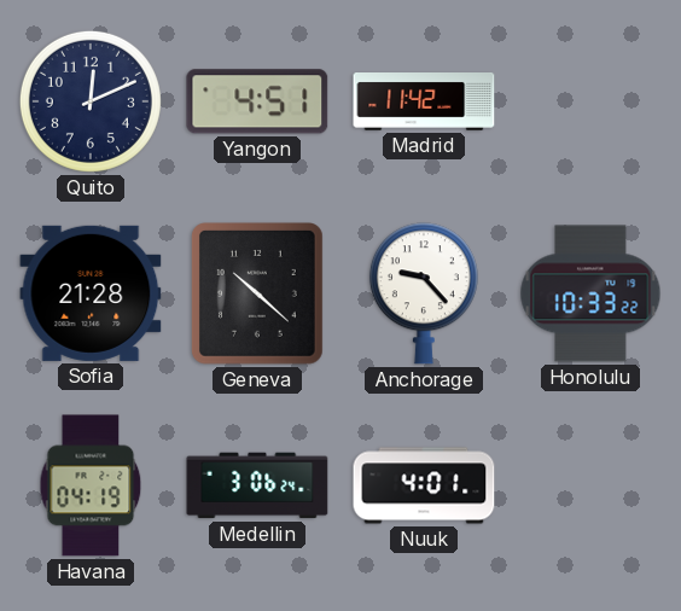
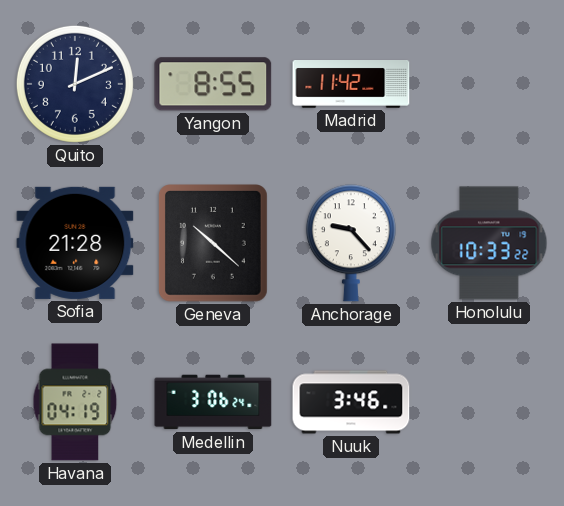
Yangon: 4:51 -> 8:55 (213, 84)
Nuuk: 4:01 -> 3:46 (351, 402)
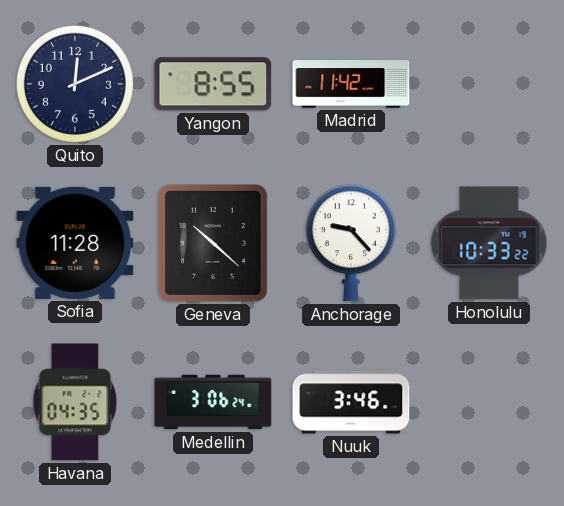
Sofia: 21:28 -> 11:28 (75, 243)
Havana: 04:19 -> 04:35 (75, 402)
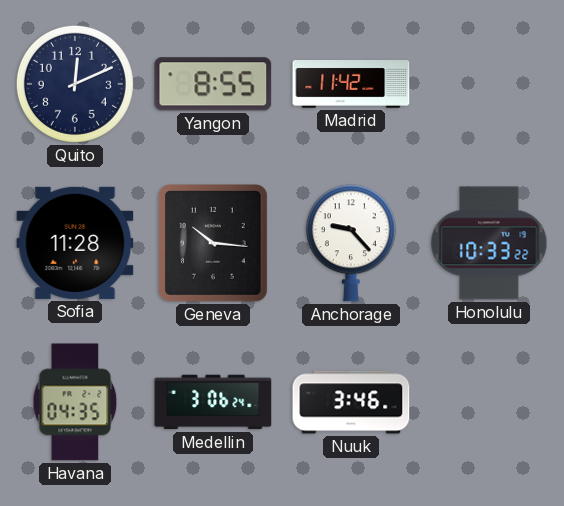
Geneva: 10:22 -> 10:16 (214, 244)
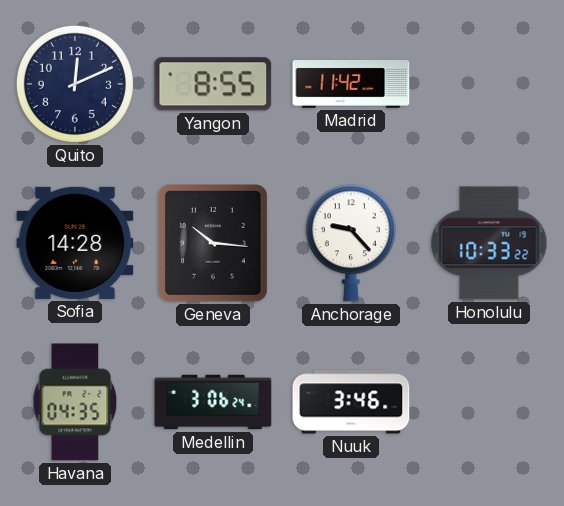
Sofia: 11:28 -> 14:28 (75, 243)
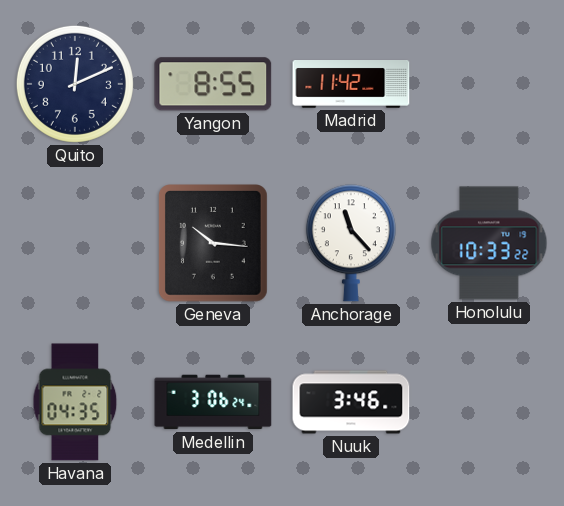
Sofia: 14:28 -> none (75, 243)
Anchorage: 9:23 -> 11:23 (351, 243)
